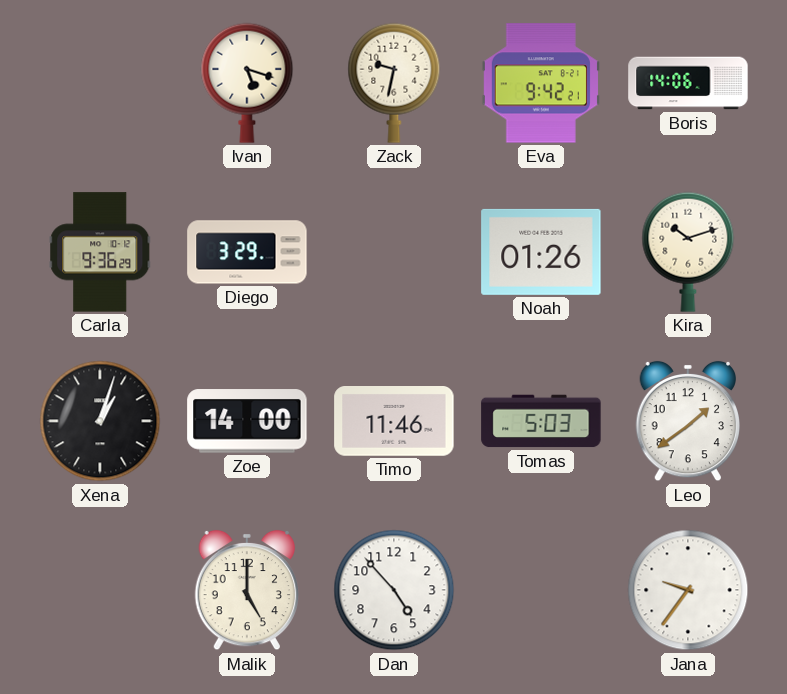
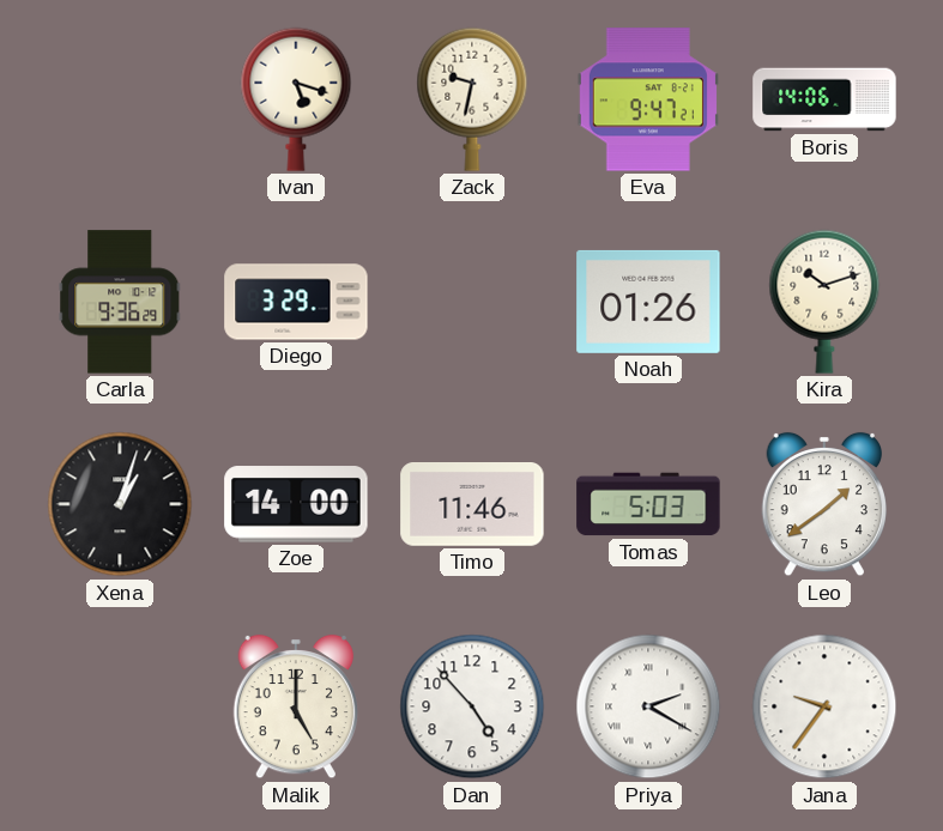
Eva: 9:42 -> 9:47 (648, 99)
Priya: none -> 2:20 (648, 706)
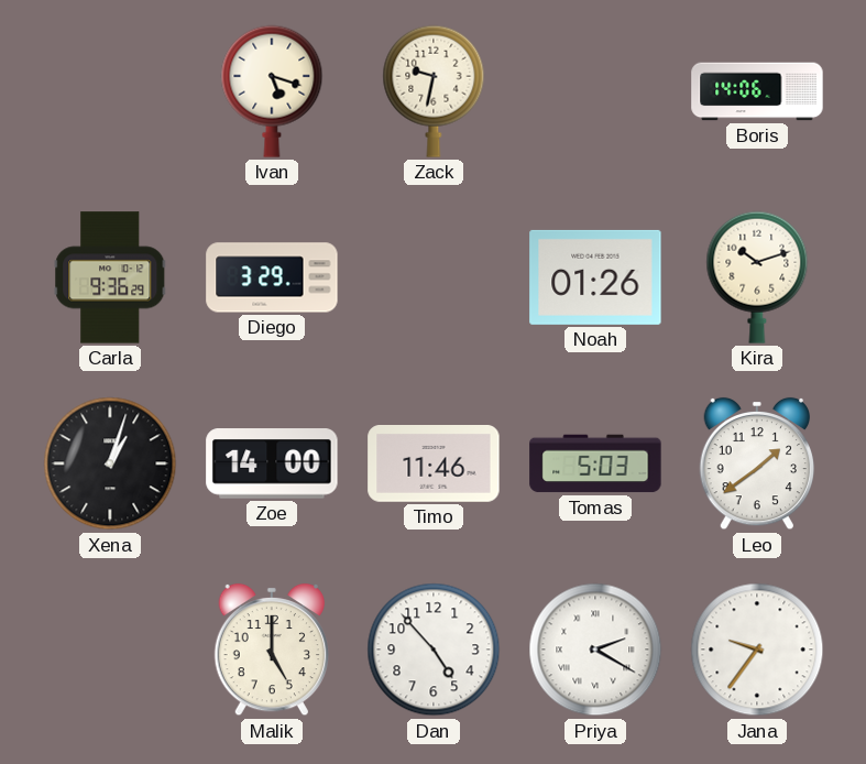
Eva: 9:47 -> none (648, 99)
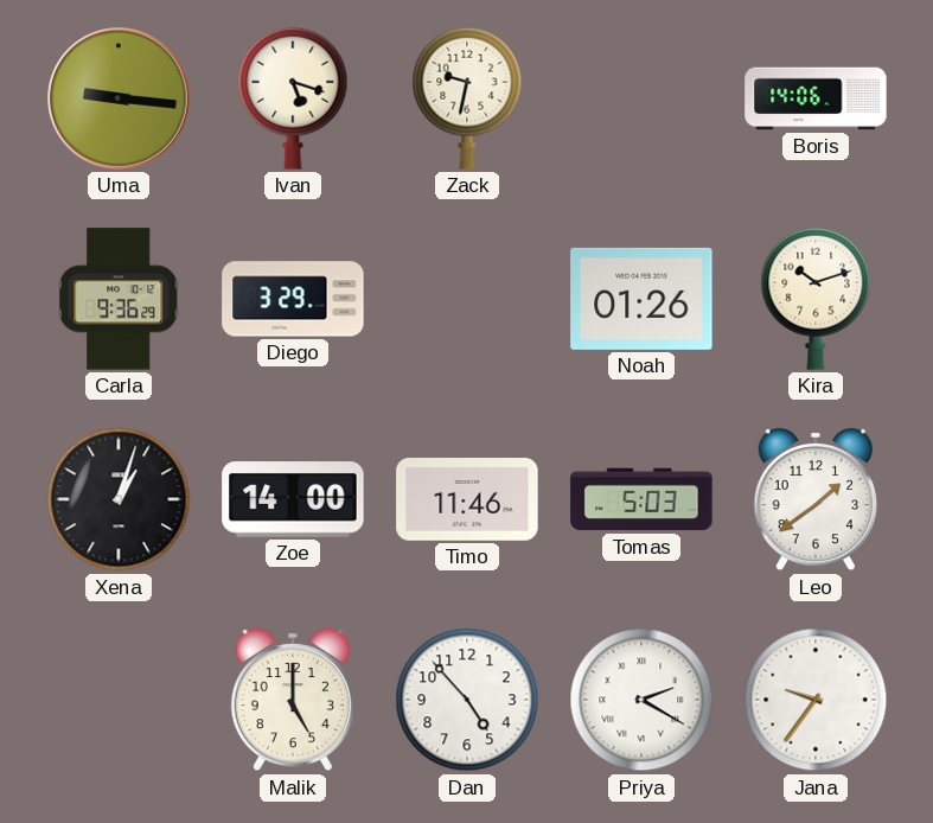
Uma: none -> 9:16 (119, 98)
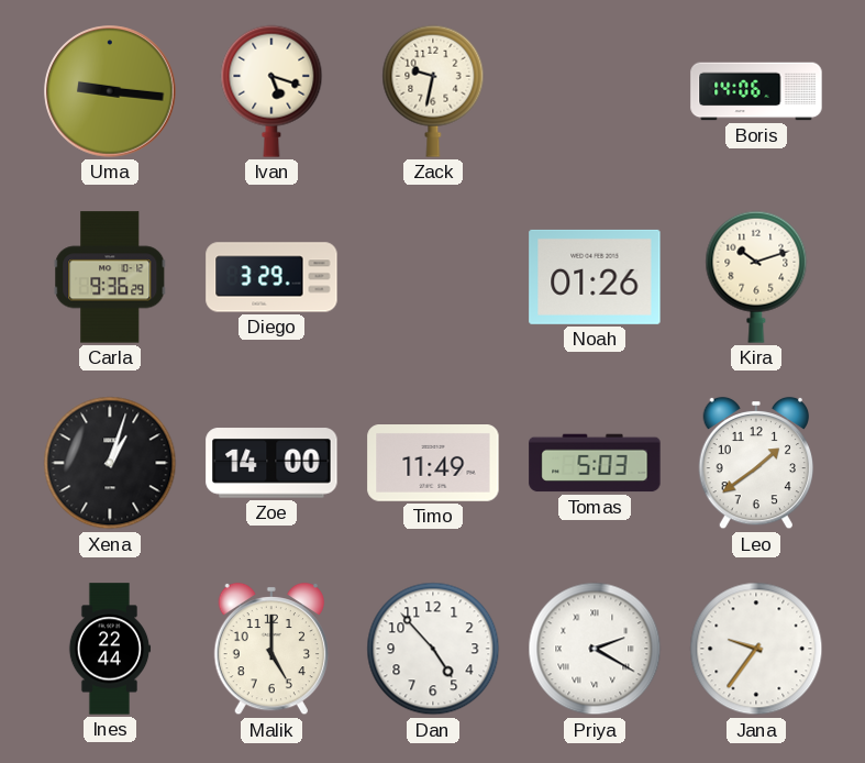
Timo: 11:46 -> 11:49 (433, 464)
Ines: none -> 22:44 (110, 649)
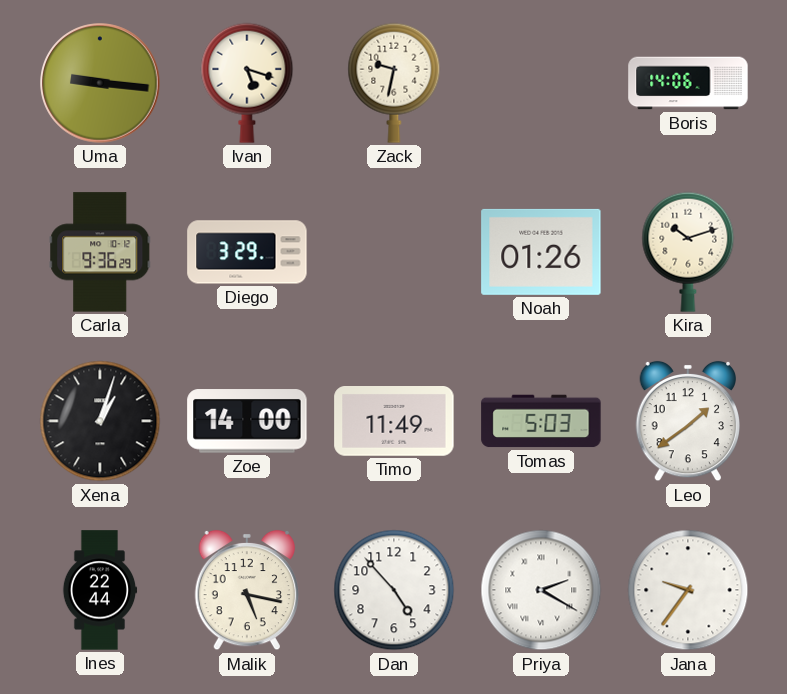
Malik: 5:00 -> 5:17 (246, 590)
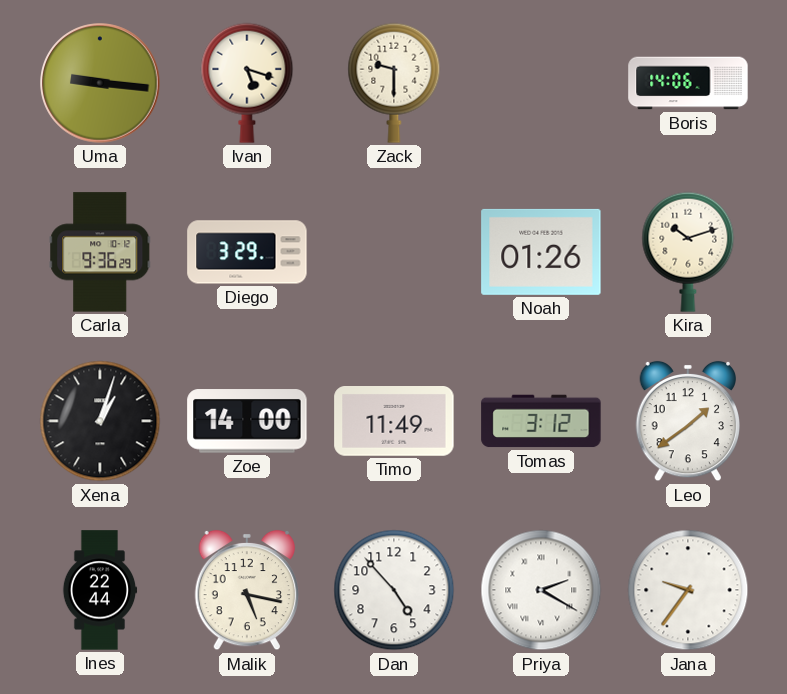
Zack: 9:32 -> 9:30 (394, 83)
Tomas: 5:03 -> 3:12 (541, 421)
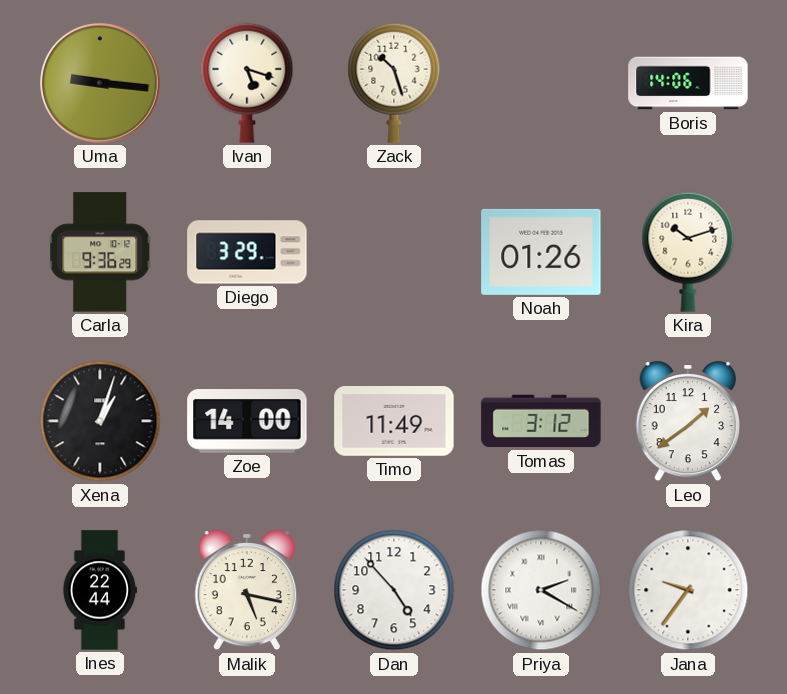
Zack: 9:30 -> 10:27 (394, 83)
